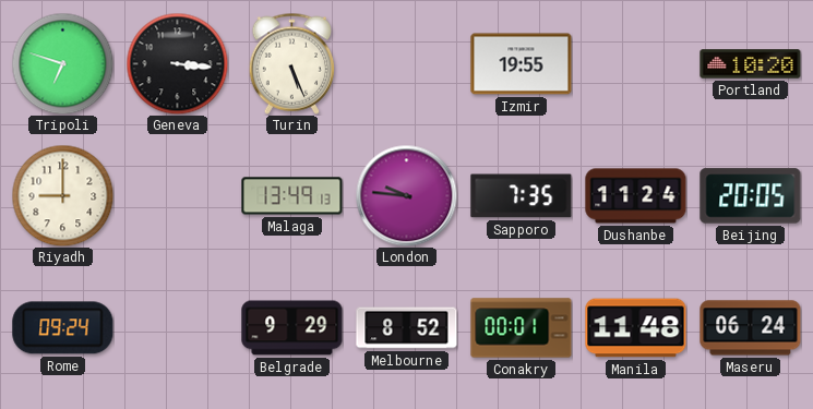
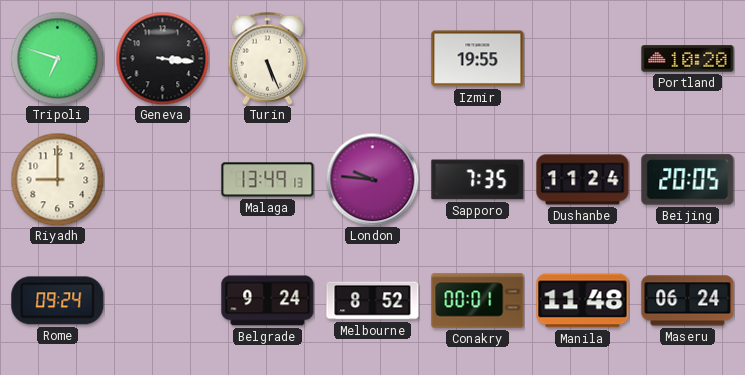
Belgrade: 9:29 -> 9:24 (268, 301)
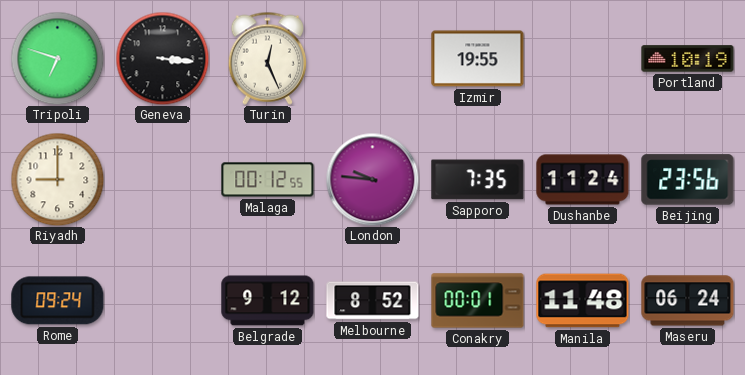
Turin: 5:26 -> 12:26 (267, 58)
Portland: 10:20 -> 10:19 (688, 59)
Malaga: 13:49 -> 00:12 (268, 180)
Beijing: 20:05 -> 23:56 (688, 180)
Belgrade: 9:24 -> 9:12 (268, 301)
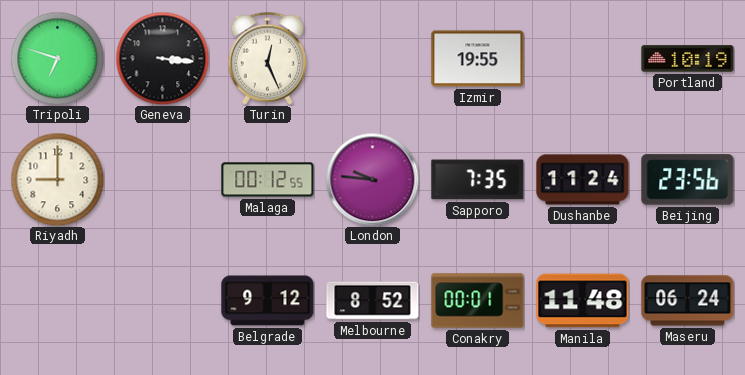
Rome: 09:24 -> none (58, 301)
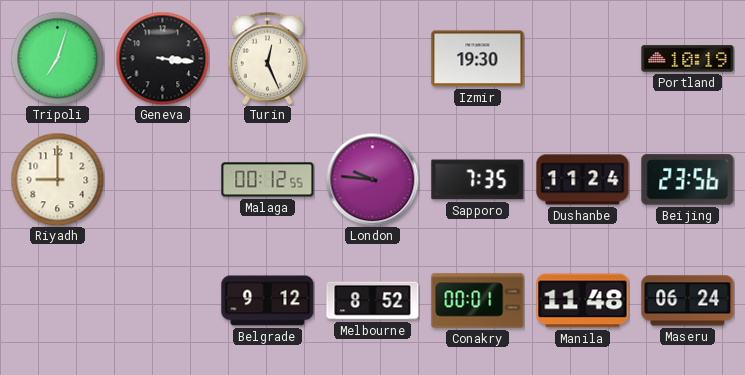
Tripoli: 6:48 -> 7:03 (57, 58)
Izmir: 19:55 -> 19:30 (478, 59)
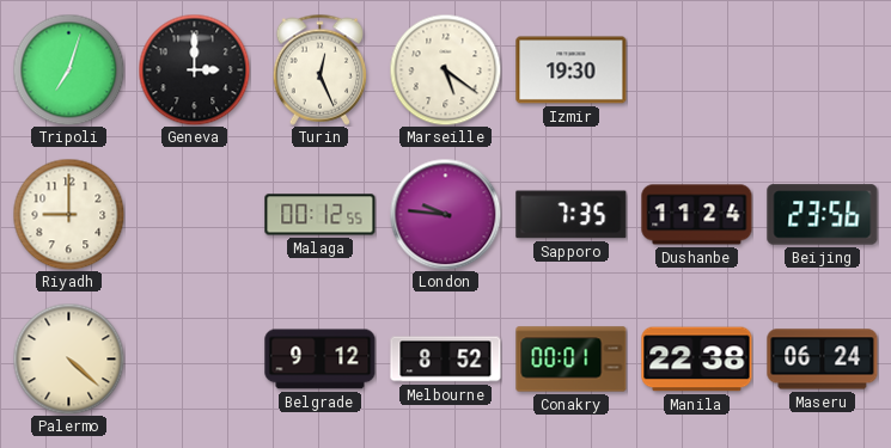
Geneva: 3:16 -> 3:00 (194, 69)
Marseille: none -> 5:21 (445, 69)
Portland: 10:19 -> none (688, 59)
Palermo: none -> 4:22 (68, 358)
Manila: 11:48 -> 22:38 (697, 360)
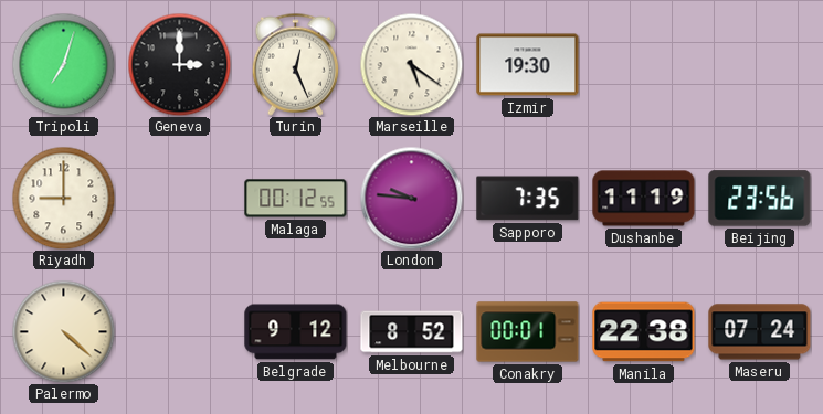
Dushanbe: 11:24 -> 11:19 (644, 199)
Maseru: 06:24 -> 07:24 (760, 332)
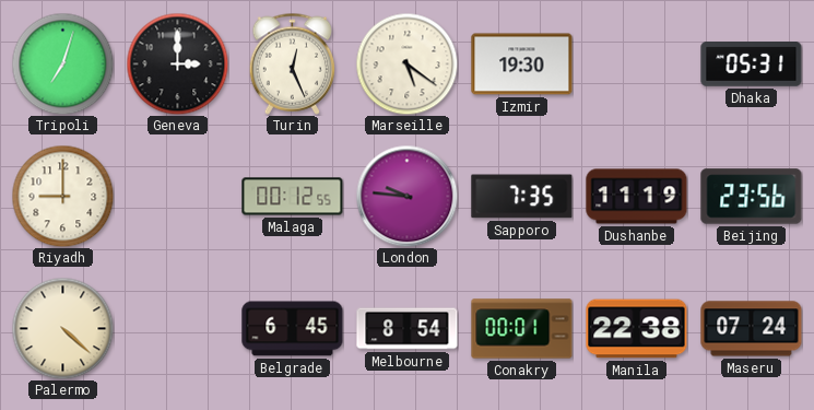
Dhaka: none -> 05:31 (752, 65)
Belgrade: 9:12 -> 6:45 (293, 329)
Melbourne: 8:52 -> 8:54 (408, 329)
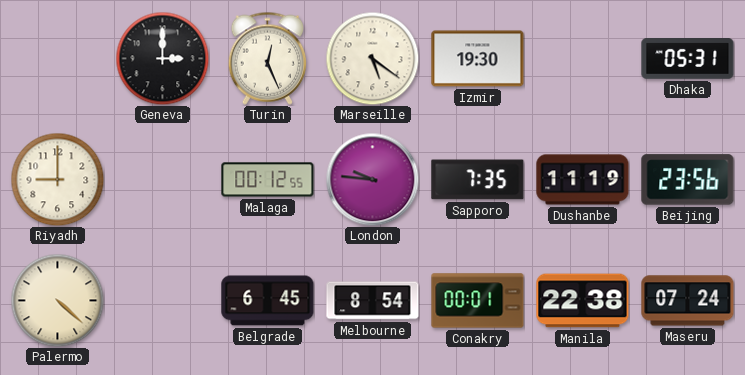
Tripoli: 7:03 -> none (62, 63)
